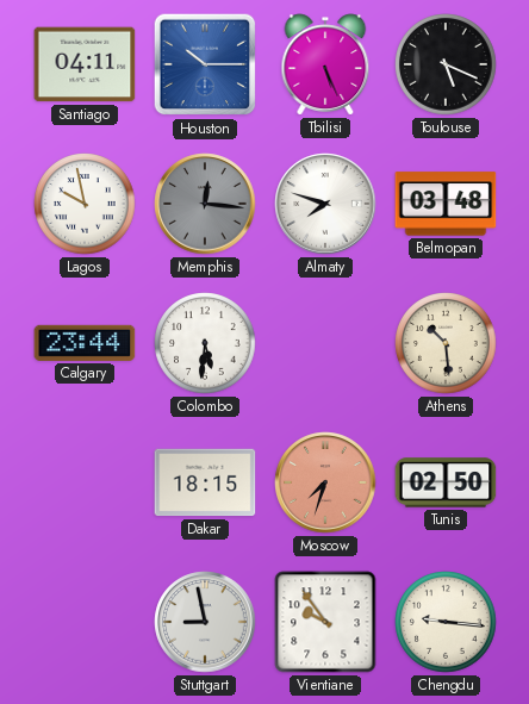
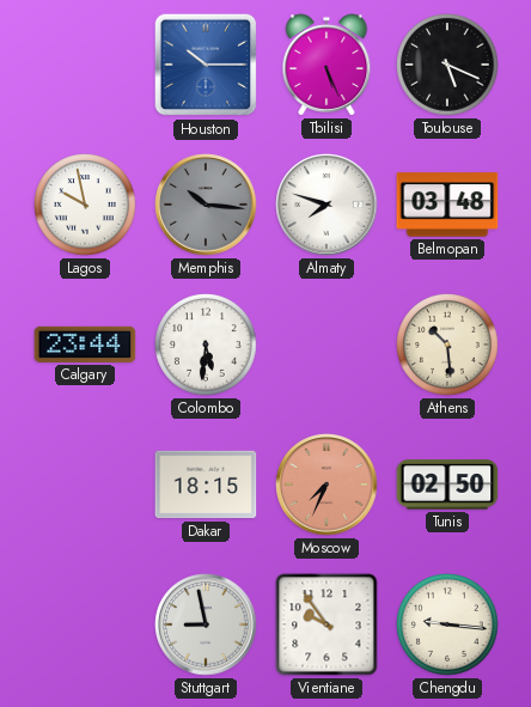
Santiago: 04:11 -> none (85, 64)
Memphis: 12:16 -> 10:16 (206, 205)
Moscow: 7:33 -> 7:34 (326, 484)
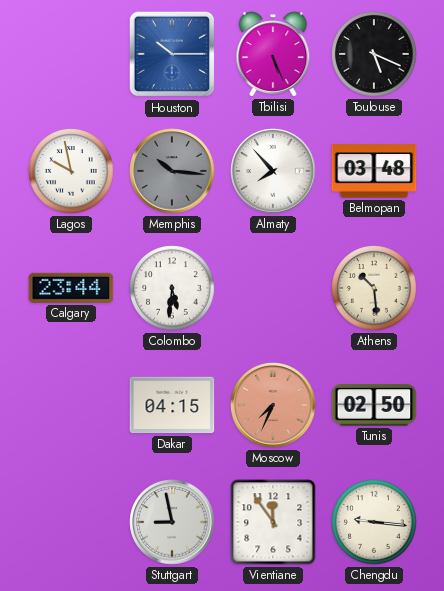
Almaty: 7:48 -> 7:53 (273, 171)
Dakar: 18:15 -> 04:15 (172, 405)
Vientiane: 9:54 -> 11:54 (273, 522)
